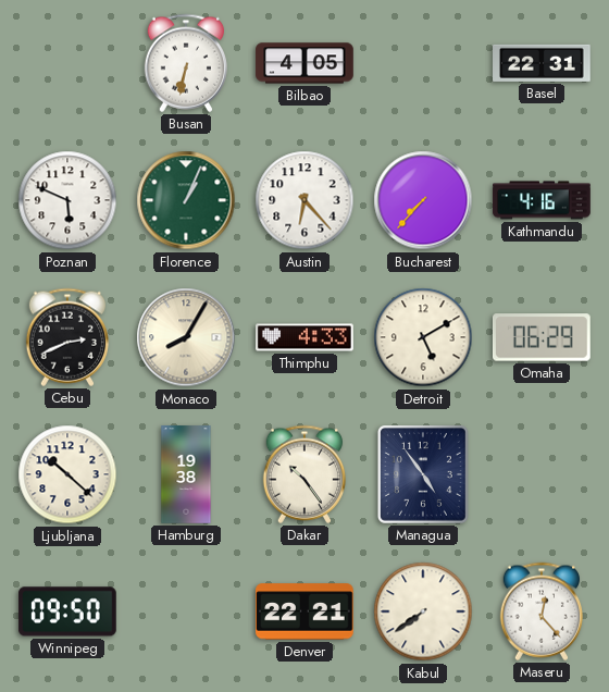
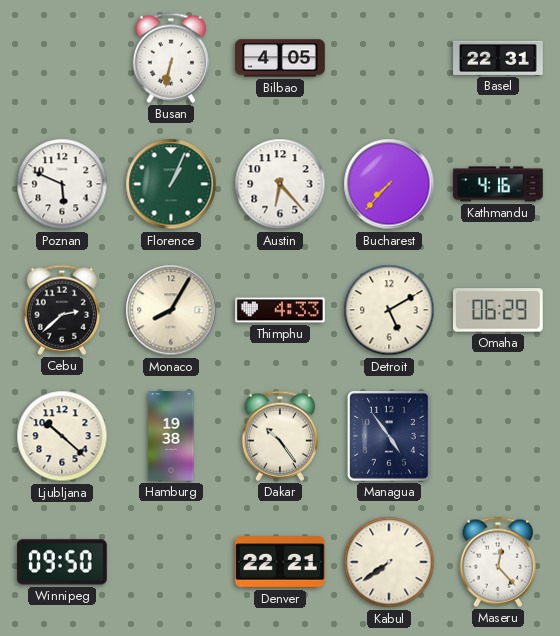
Cebu: 2:41 -> 2:38 (61, 310)
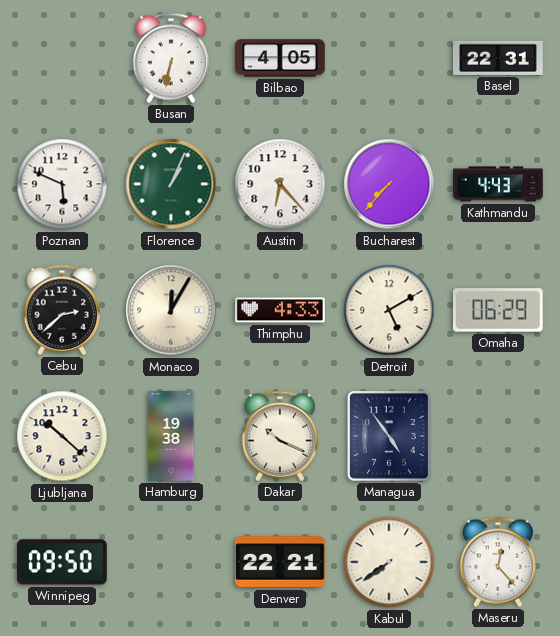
Kathmandu: 4:16 -> 4:43 (498, 184)
Monaco: 8:05 -> 12:05 (171, 310)
Dakar: 10:24 -> 10:19 (279, 436)
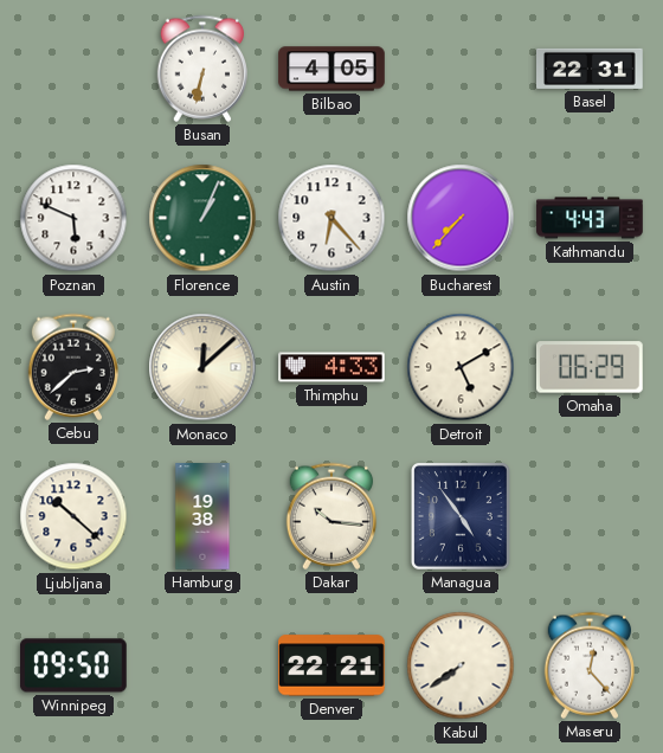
Monaco: 12:05 -> 12:08 (202, 367)
Dakar: 10:19 -> 10:16 (330, 516)
